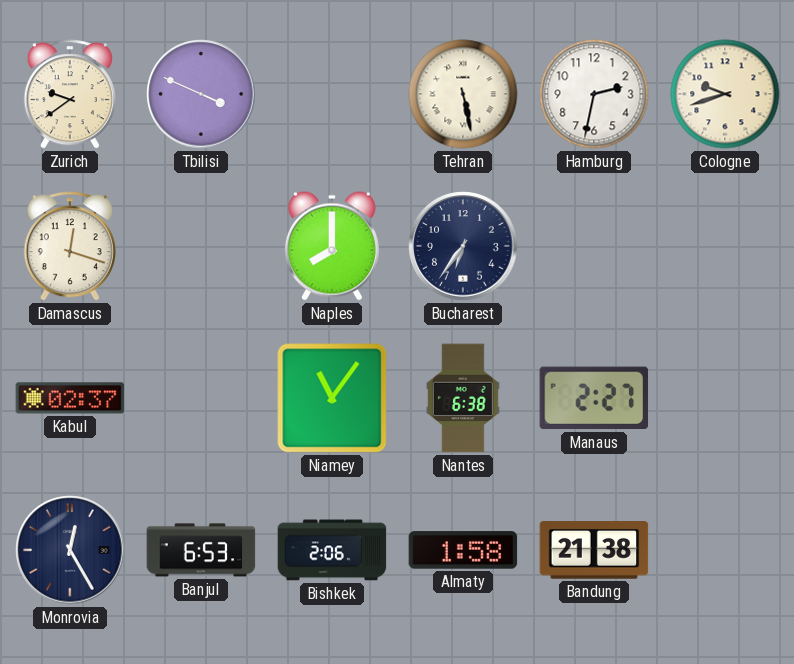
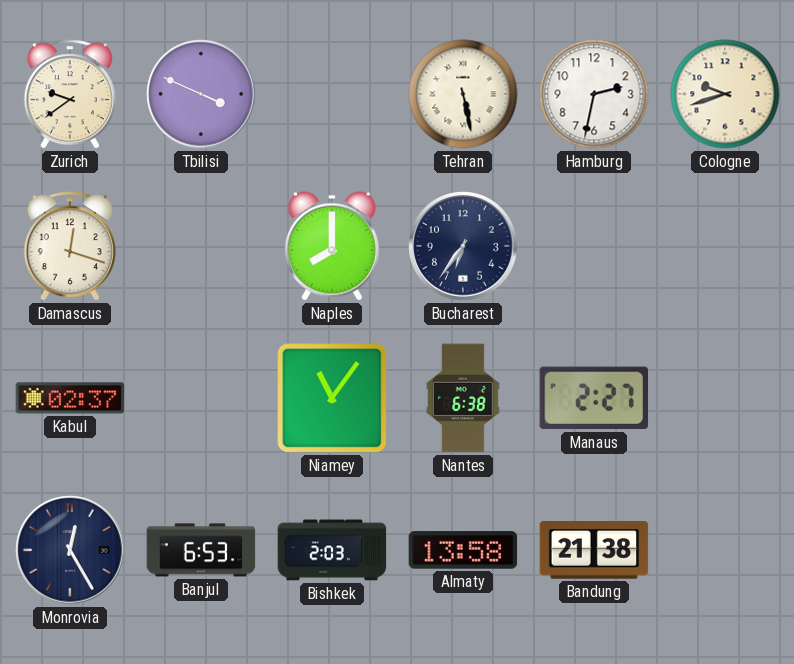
Bishkek: 2:06 -> 2:03 (332, 550)
Almaty: 1:58 -> 13:58 (463, 550)
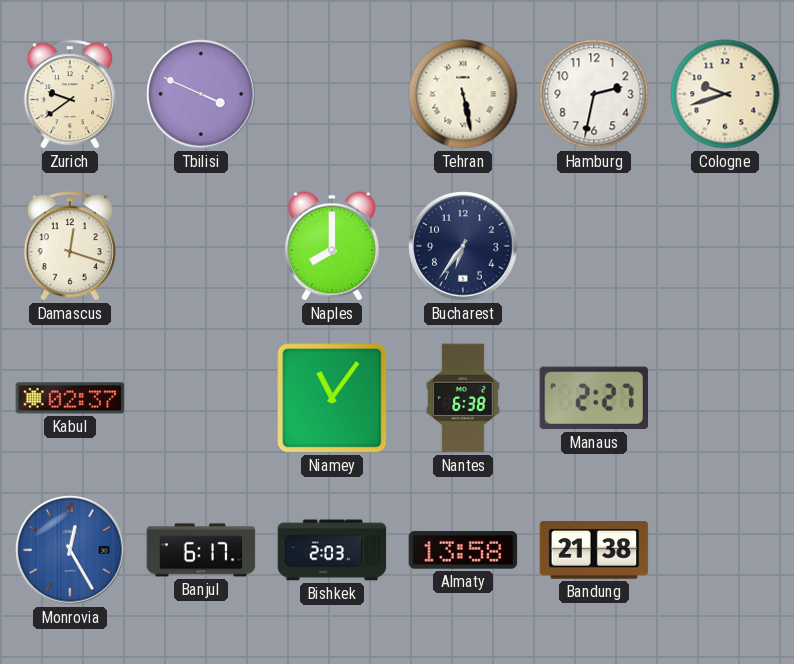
Monrovia dial: navy -> blue (70, 550)
Banjul: 6:53 -> 6:17 (201, 550)
